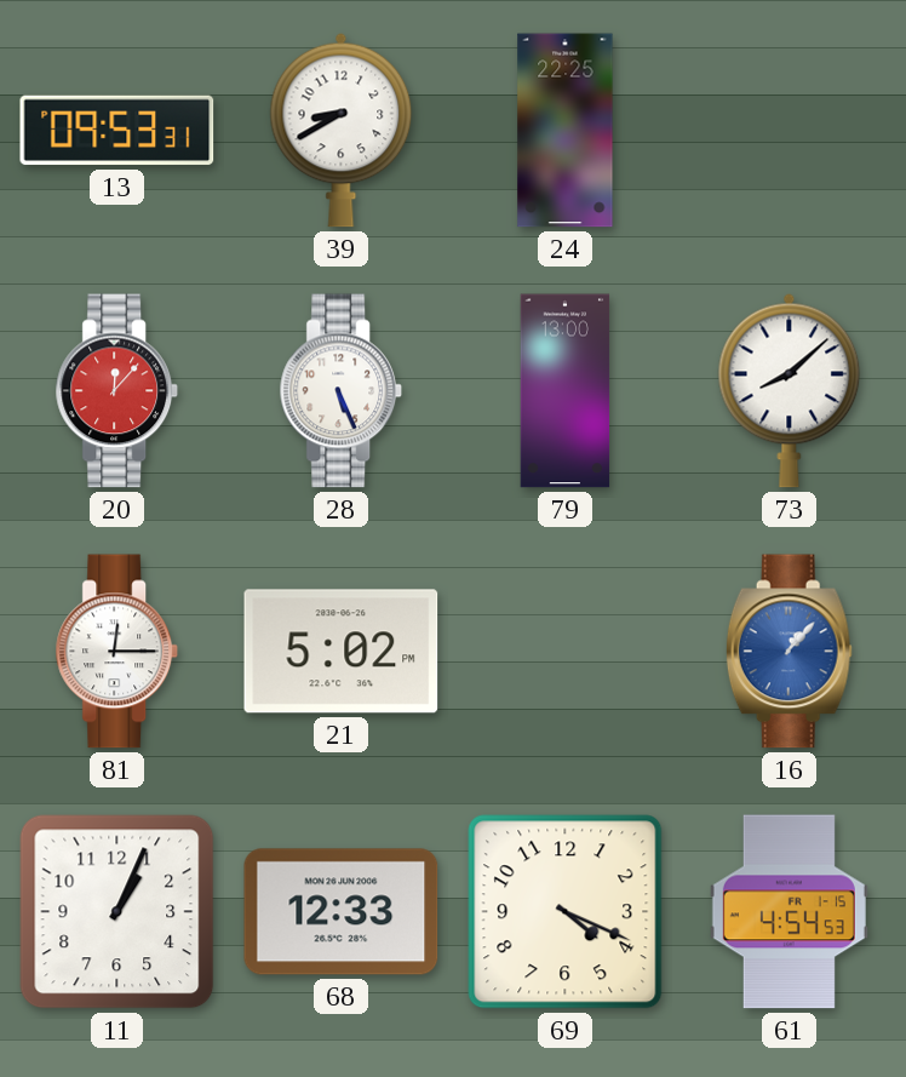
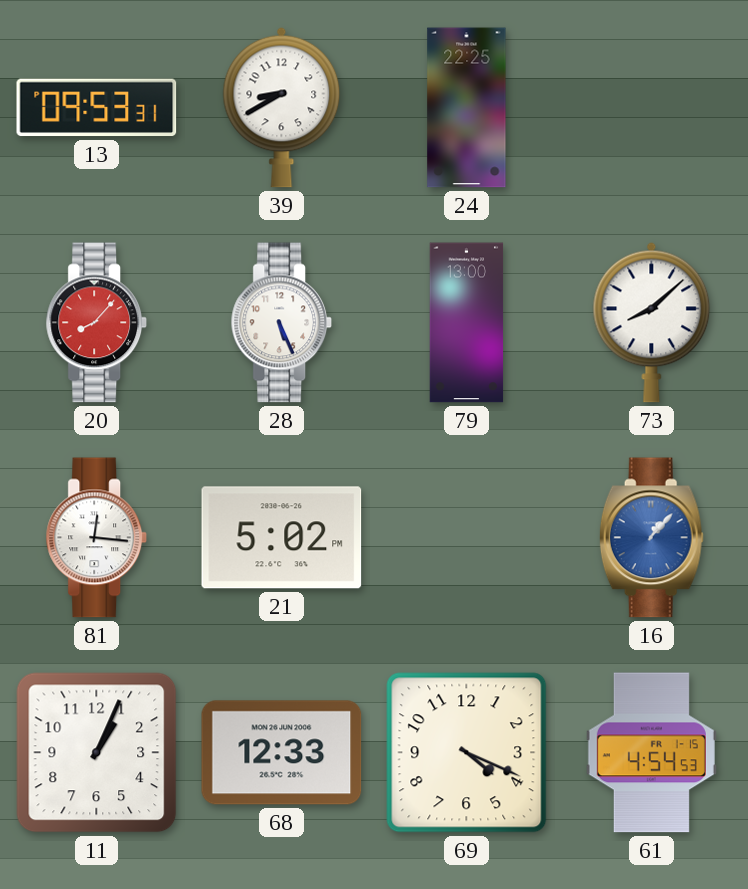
20: 12:07 -> 8:07 (97, 323)
81: 12:15 -> 12:16 (97, 538)
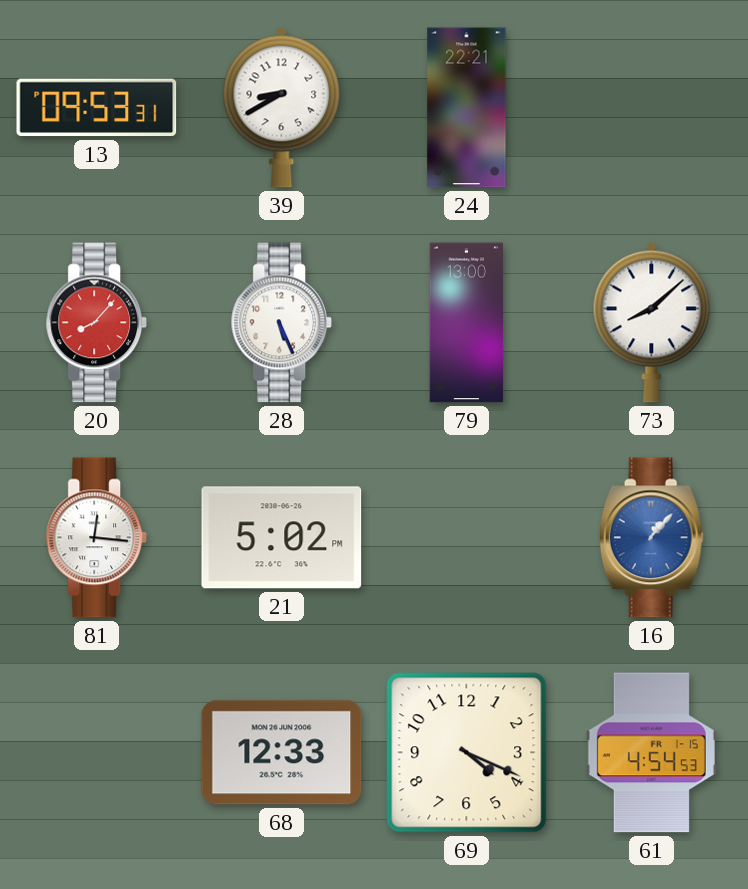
24: 22:25 -> 22:21 (467, 108)
11: 1:04 -> none (97, 753)
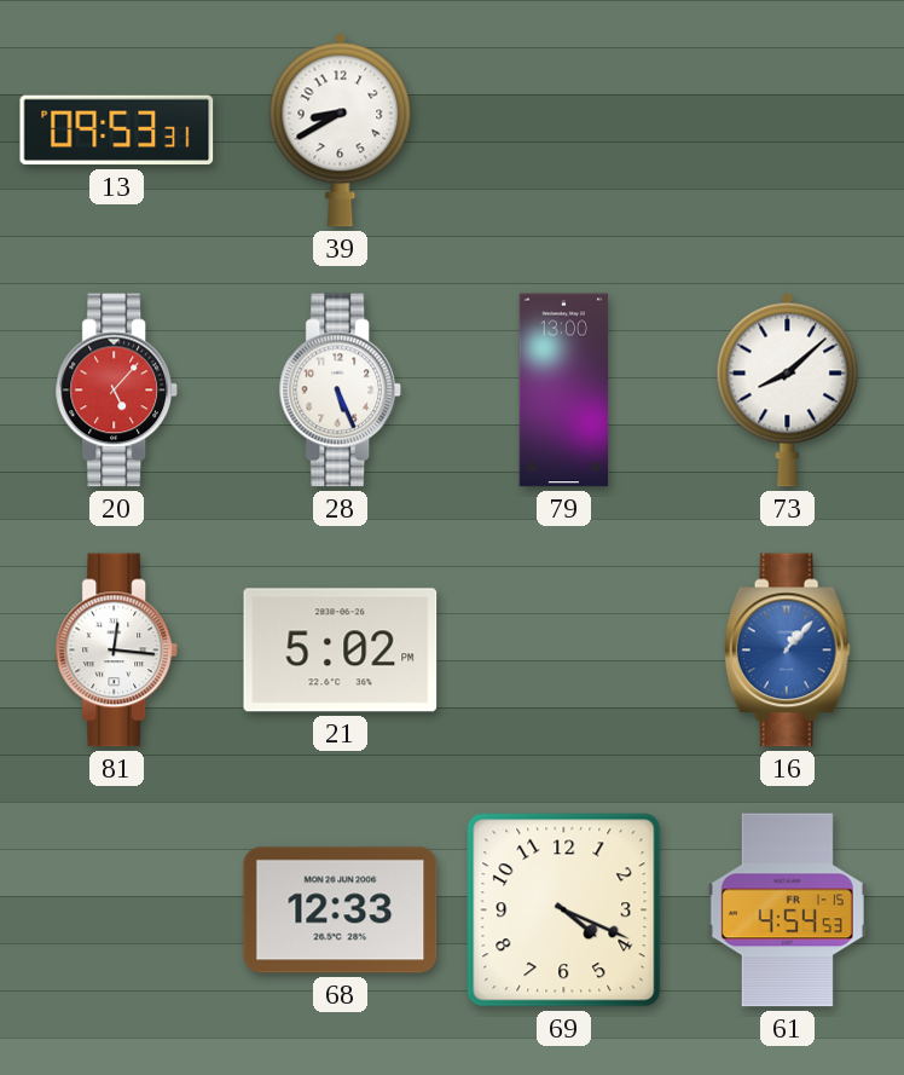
24: 22:21 -> none (467, 108)
20: 8:07 -> 5:07 (117, 391)
